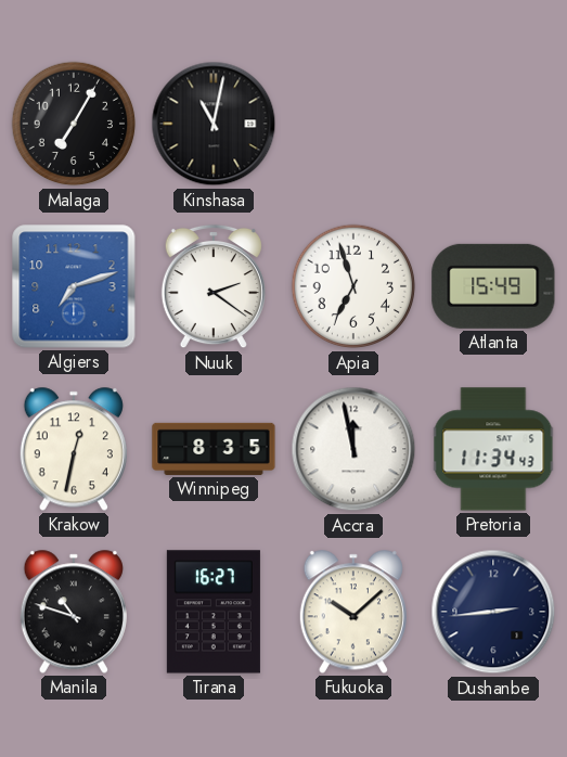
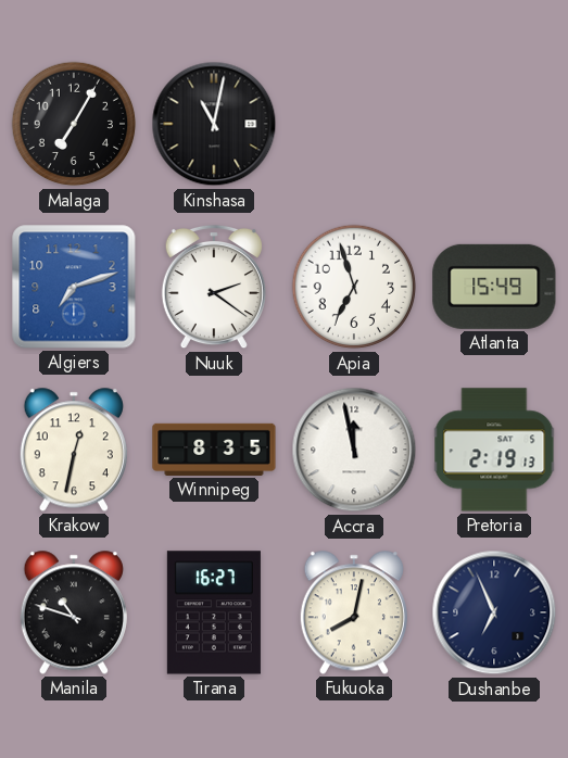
Pretoria: 11:34 -> 2:19 (494, 450)
Fukuoka: 10:08 -> 8:02 (354, 612)
Dushanbe: 2:44 -> 6:56 (494, 612)
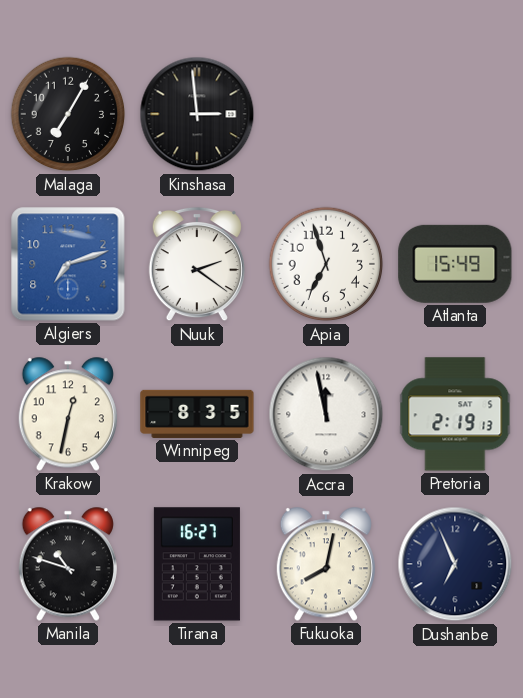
Kinshasa: 11:02 -> 2:59 (197, 114)
